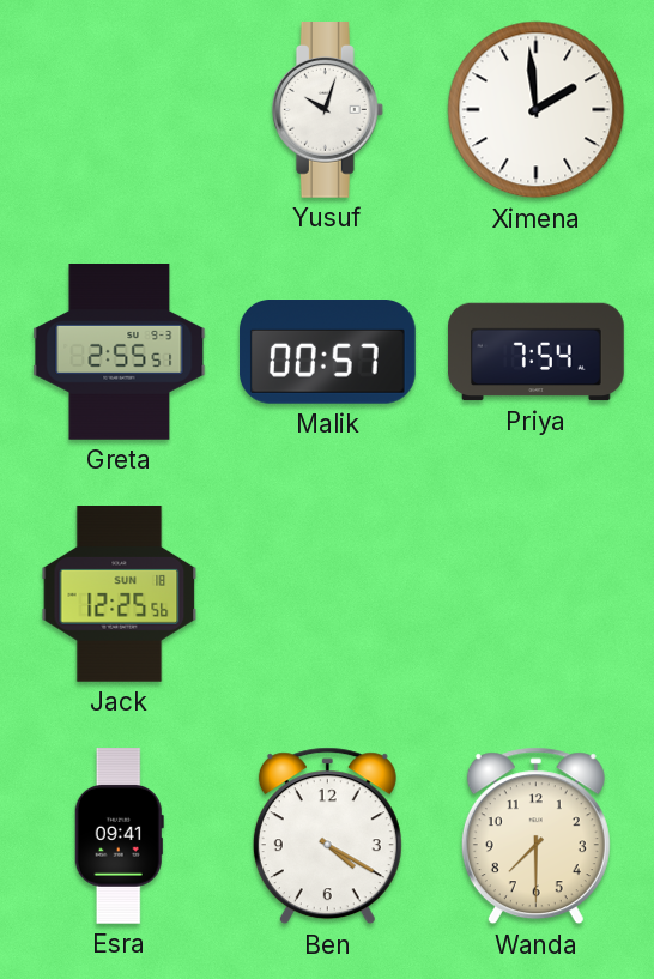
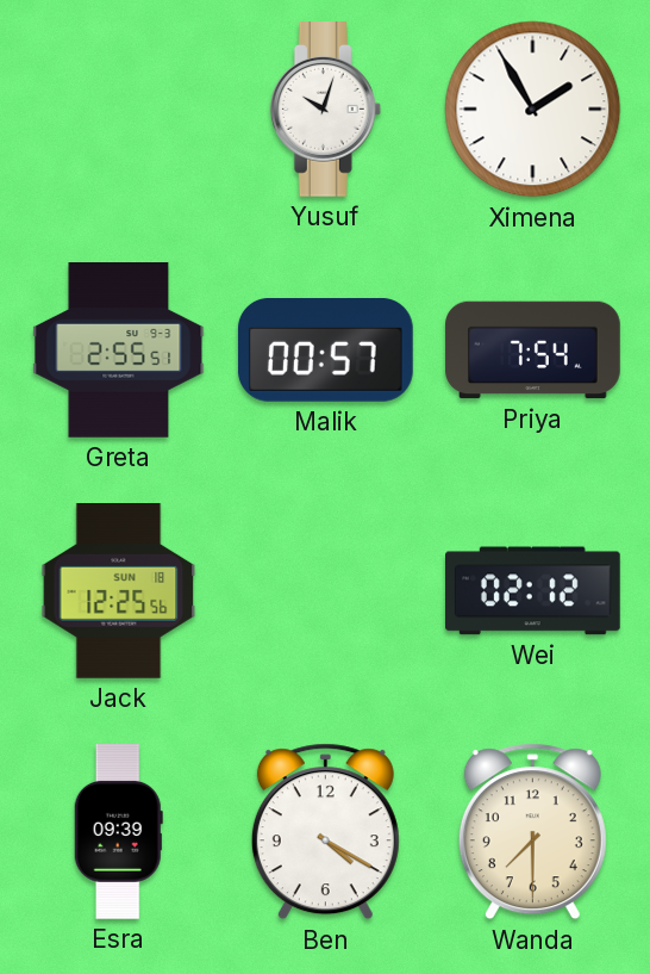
Ximena: 1:59 -> 1:55 (533, 110)
Wei: none -> 02:12 (533, 591)
Esra: 09:41 -> 09:39 (118, 832)
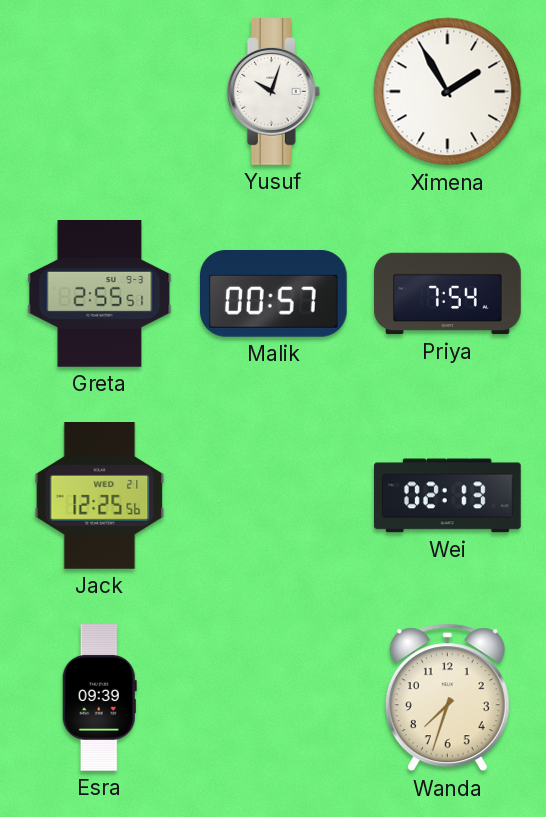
Jack date: SUN 18 -> WED 21 (100, 496)
Wei: 02:12 -> 02:13 (448, 496)
Ben: 4:20 -> none (325, 832)
Wanda: 7:30 -> 7:33 (447, 698)
